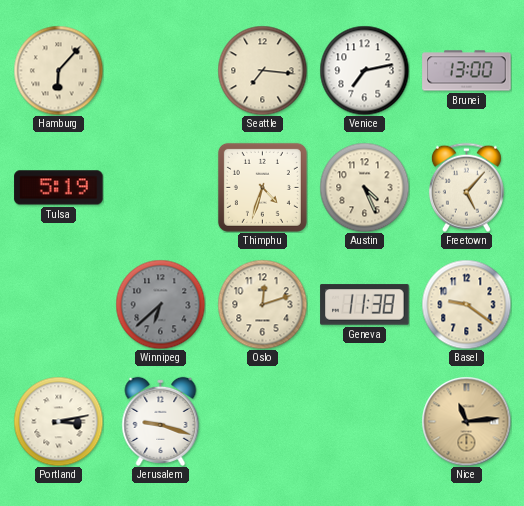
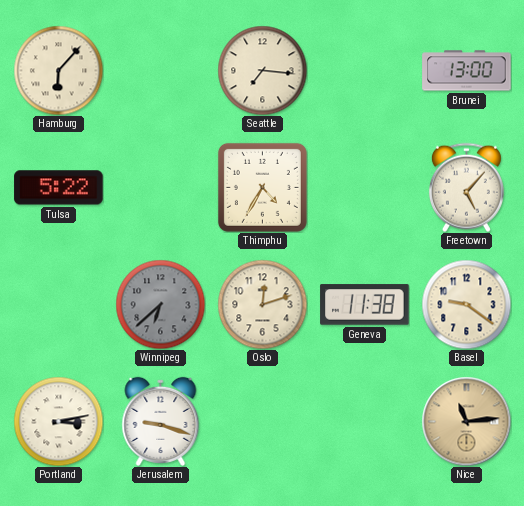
Venice: 7:13 -> none (364, 70)
Tulsa: 5:19 -> 5:22 (59, 188)
Thimphu: 4:33 -> 4:35 (262, 187)
Austin: 4:26 -> none (364, 187)
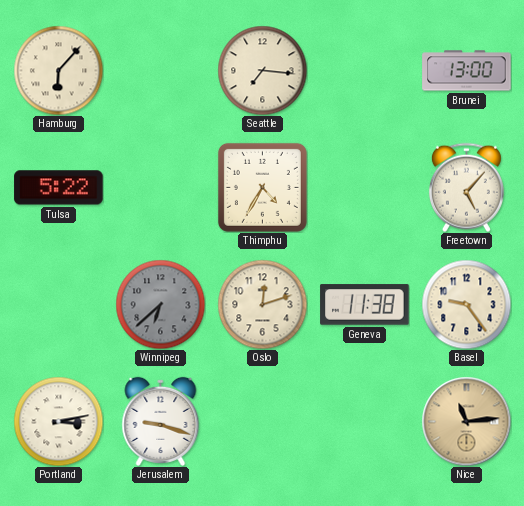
Basel: 9:21 -> 9:24 (466, 304)
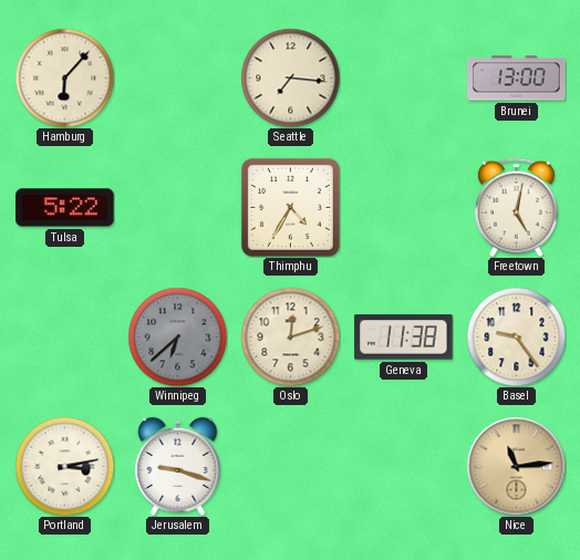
Freetown: 5:07 -> 5:02 (516, 207)
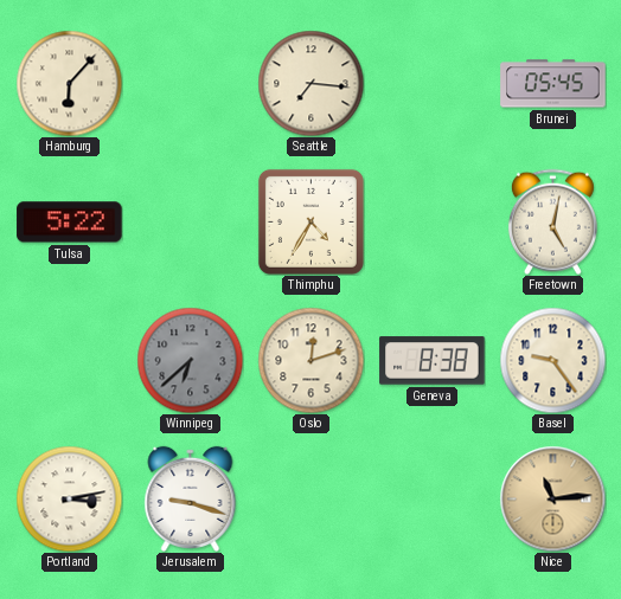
Brunei: 13:00 -> 05:45 (553, 84)
Geneva: 11:38 -> 8:38 (433, 361)
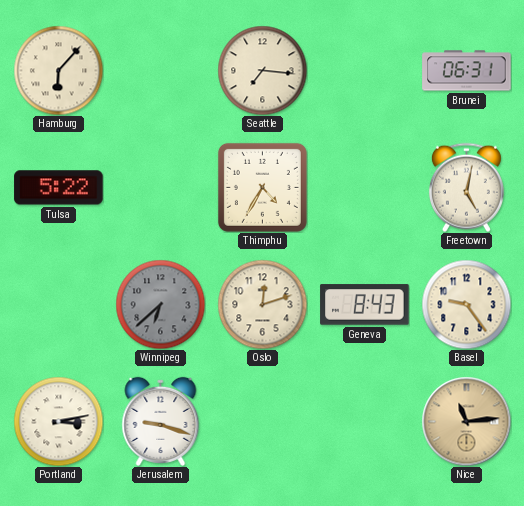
Brunei: 05:45 -> 06:31 (467, 71)
Geneva: 8:38 -> 8:43 (365, 305)
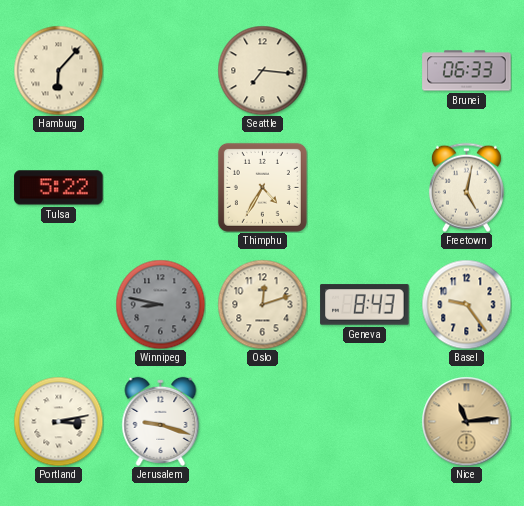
Brunei: 06:31 -> 06:33 (467, 71)
Winnipeg: 6:38 -> 8:47 (160, 304)
